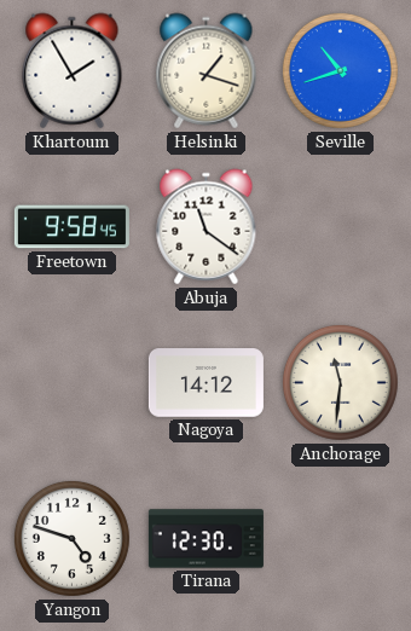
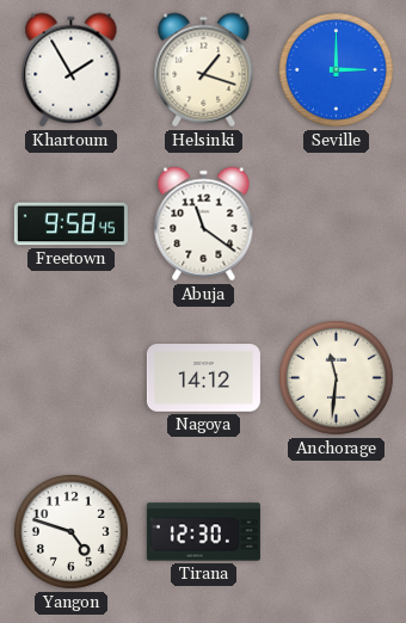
Seville: 10:42 -> 3:00 (336, 69)
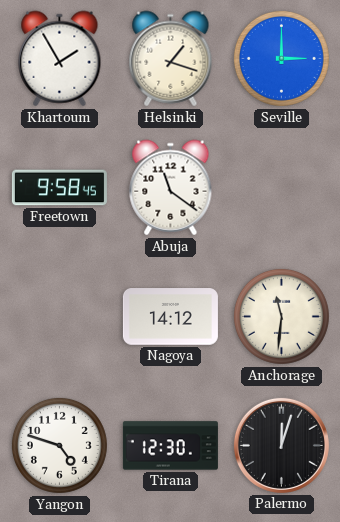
Palermo: none -> 12:03 (281, 445)
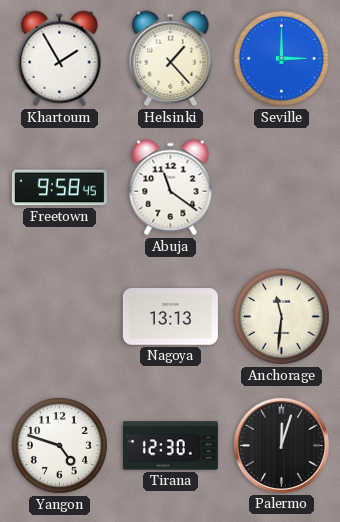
Helsinki: 1:18 -> 1:23 (171, 59)
Nagoya: 14:12 -> 13:13 (170, 317)
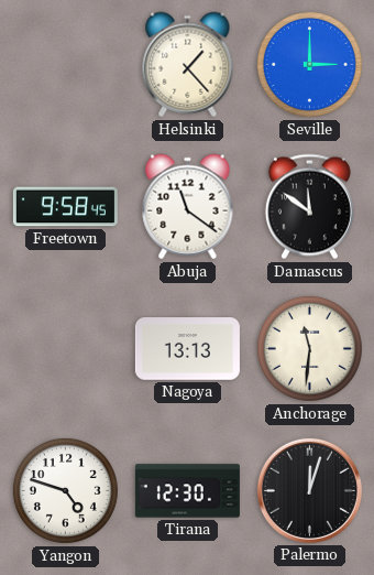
Khartoum: 1:55 -> none (60, 59)
Damascus: none -> 11:51 (309, 207)
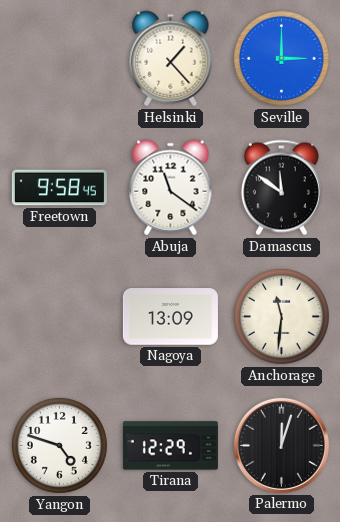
Nagoya: 13:13 -> 13:09 (170, 317)
Tirana: 12:30 -> 12:29 (170, 446)
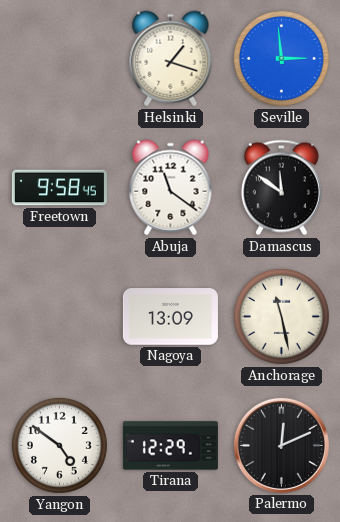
Helsinki: 1:23 -> 1:18 (171, 59)
Seville: 3:00 -> 2:59 (281, 58)
Anchorage: 11:31 -> 11:28 (281, 316)
Yangon: 4:48 -> 4:51 (59, 445)
Palermo: 12:03 -> 12:11 (281, 445)
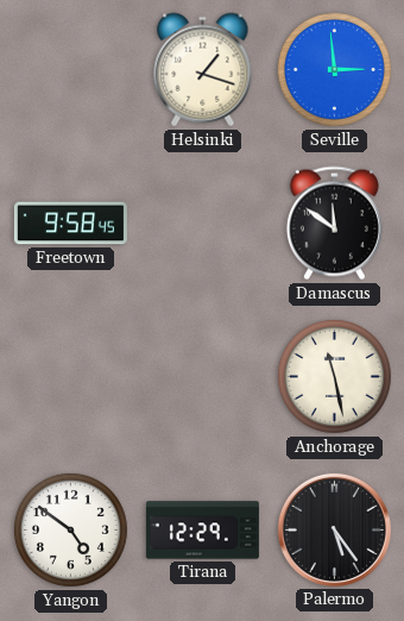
Abuja: 11:21 -> none (171, 188)
Nagoya: 13:09 -> none (170, 317)
Palermo: 12:11 -> 5:24 (334, 529)
